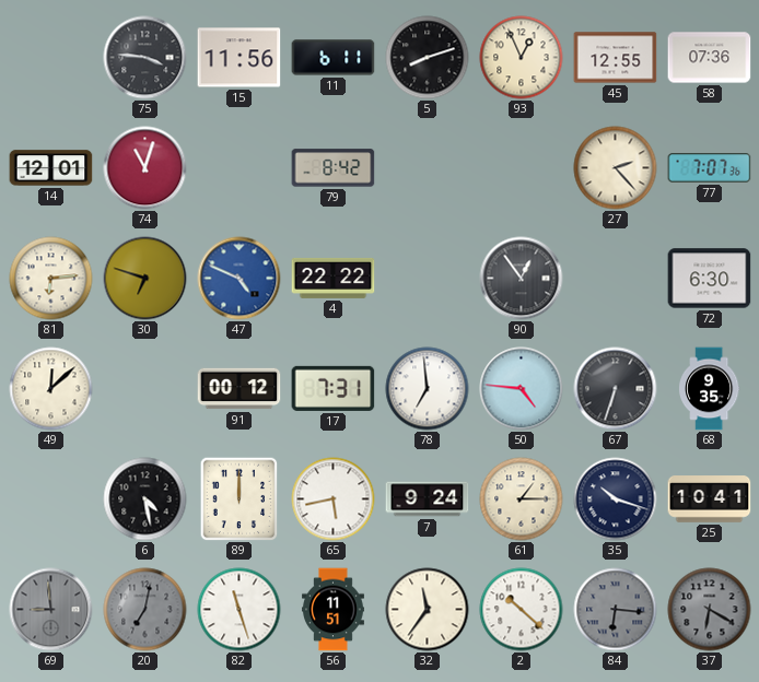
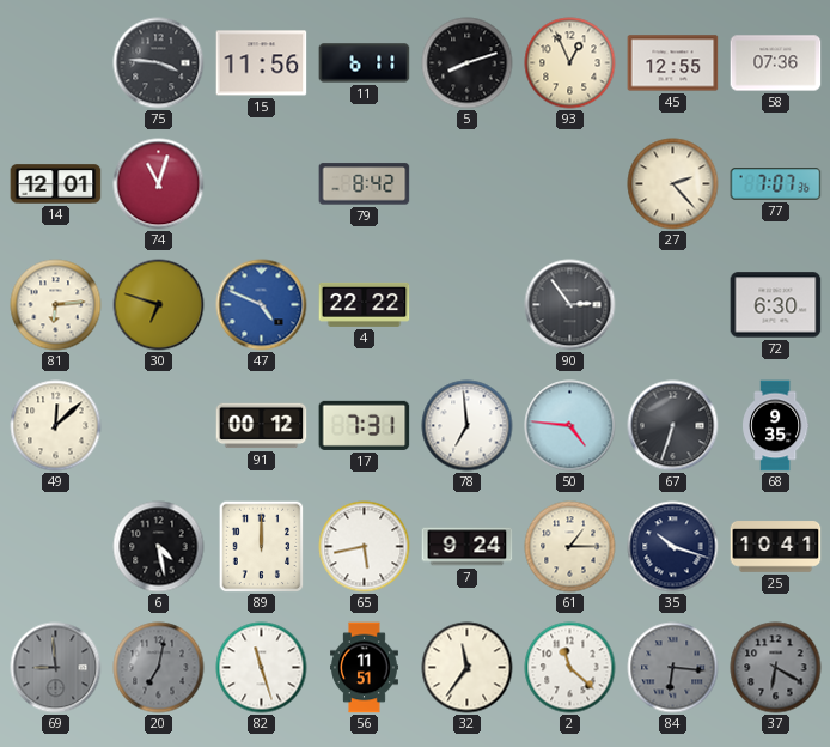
90: 12:54 -> 2:54 (570, 305)
2: 10:22 -> 11:22 (570, 668)
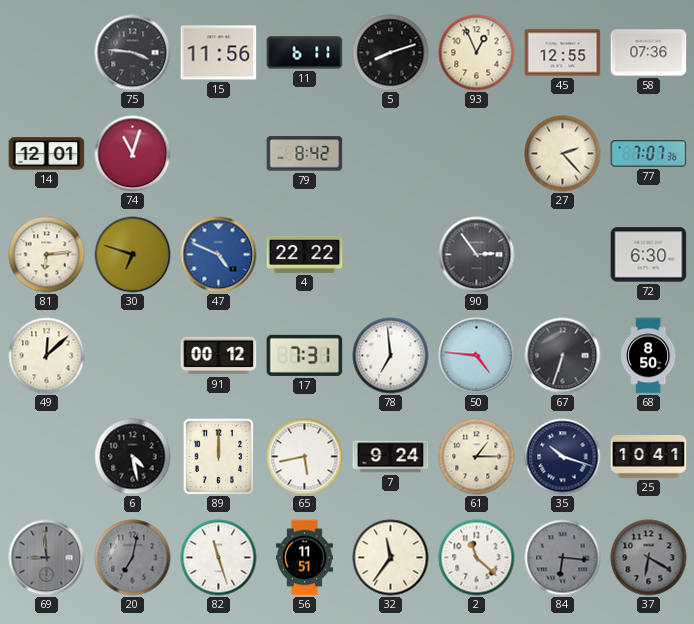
68: 9:35 -> 8:50 (648, 356)
